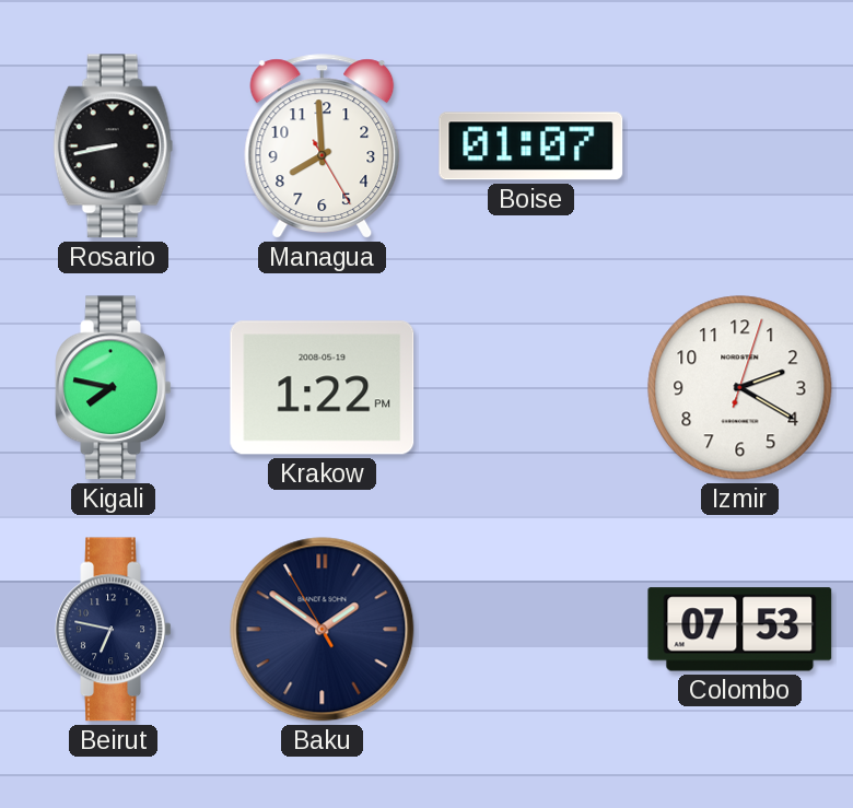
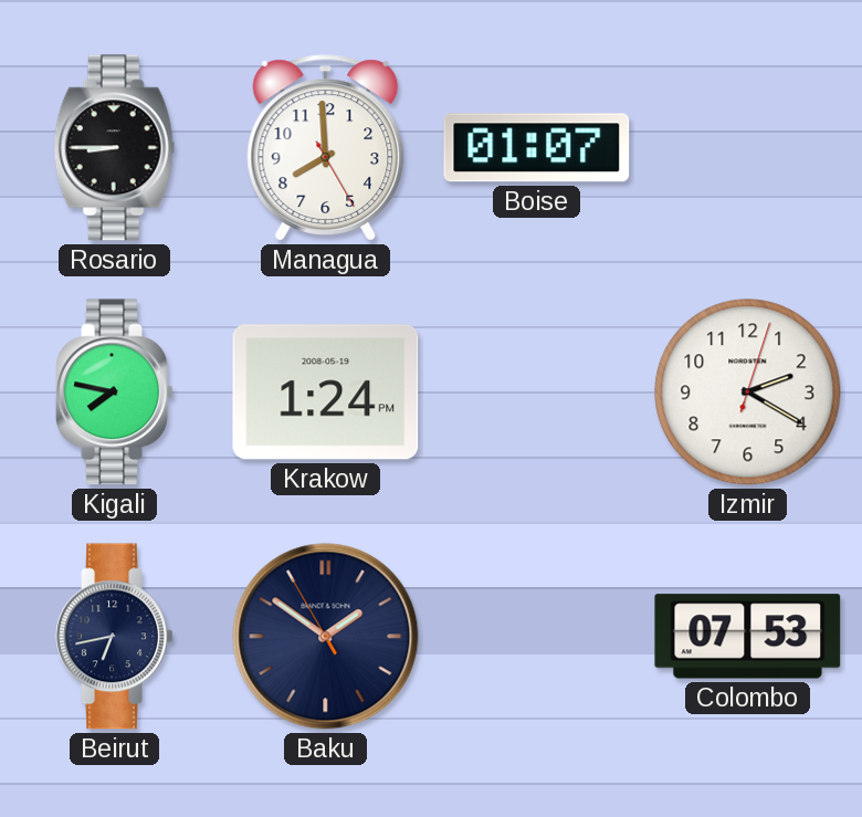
Rosario: 8:43 -> 8:45 (115, 148)
Krakow: 1:22 -> 1:24 (326, 392)
Beirut: 6:47 -> 6:43 (115, 637)
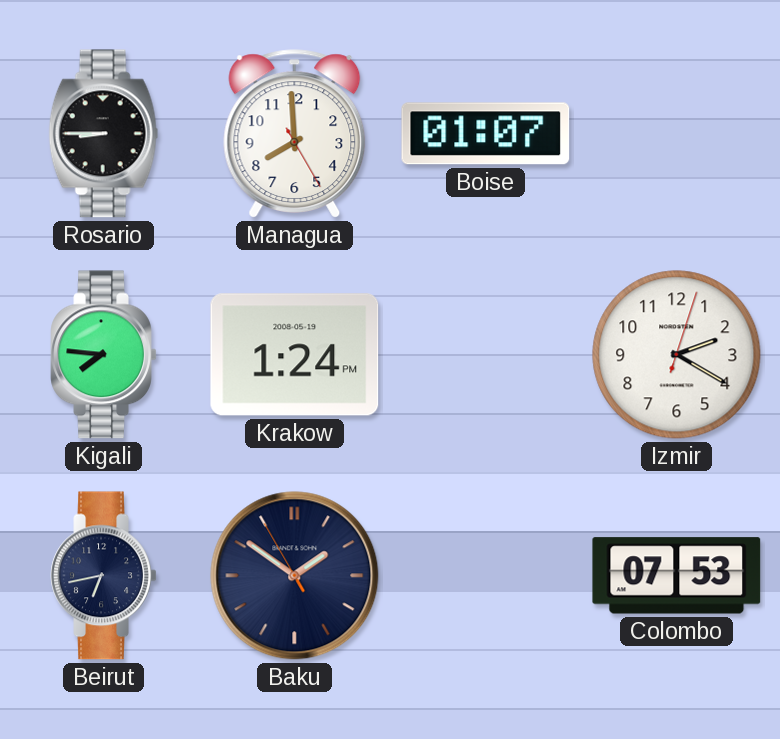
Kigali: 7:47 -> 7:46 (104, 355)
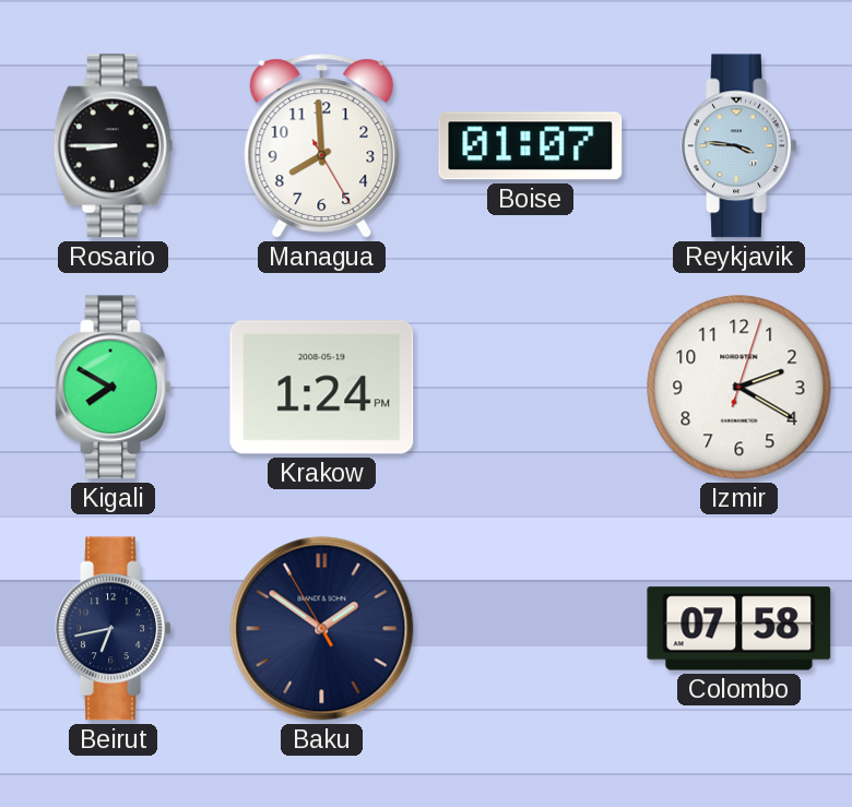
Reykjavik: none -> 3:46 (739, 146)
Kigali: 7:46 -> 7:50 (114, 388)
Colombo: 07:53 -> 07:58 (739, 629)
